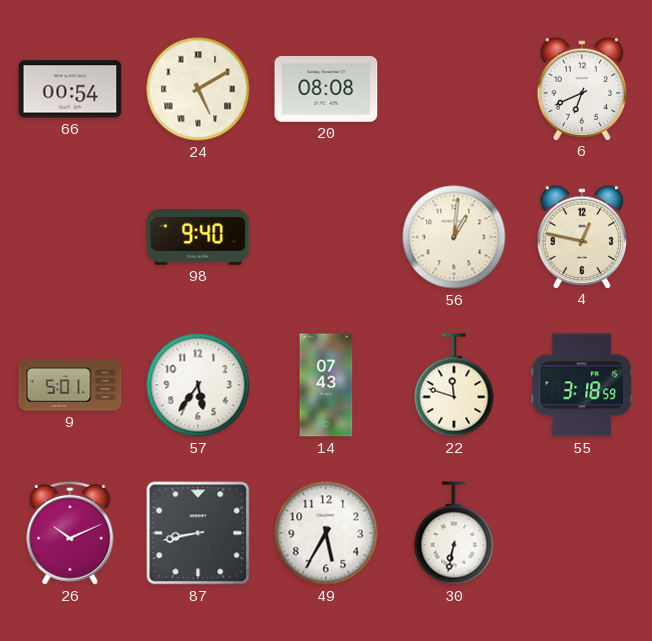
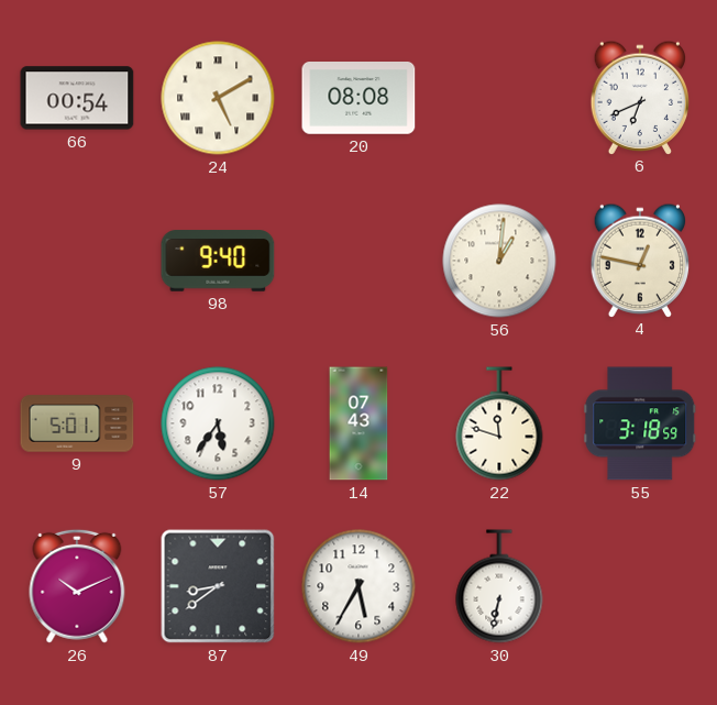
87: 8:43 -> 8:39 (218, 586)
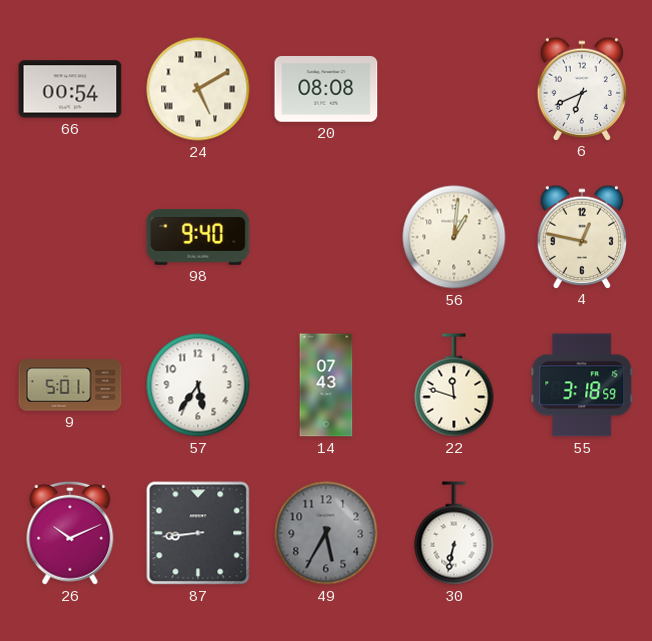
87: 8:39 -> 8:44 (198, 533)
49 dial: white -> grey (326, 533)
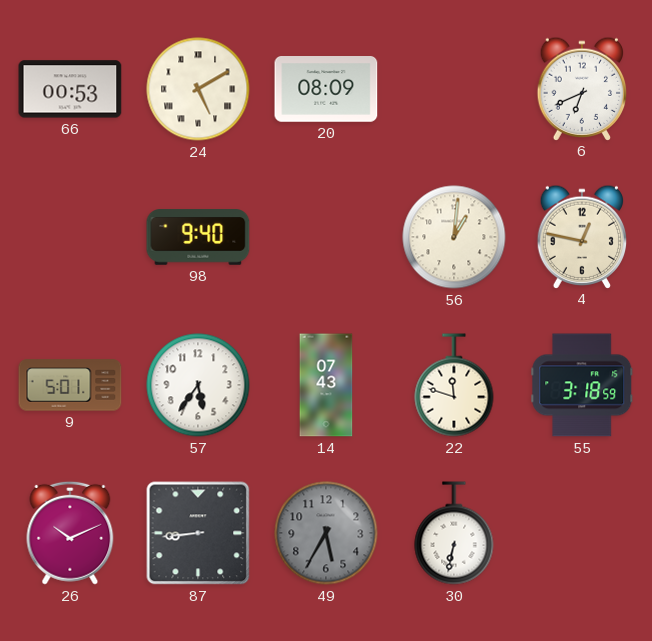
66: 00:54 -> 00:53 (70, 89)
20: 08:08 -> 08:09 (326, 90)
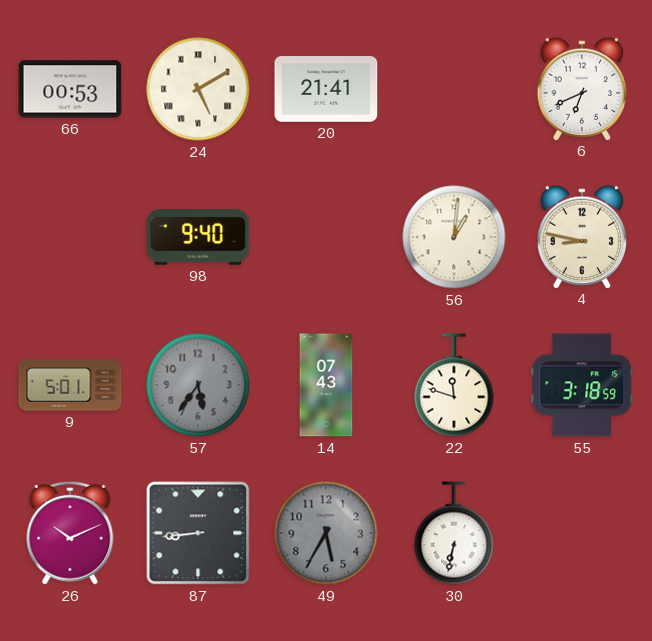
20: 08:09 -> 21:41 (326, 90)
4: 12:47 -> 8:47 (582, 236)
57 dial: white -> grey (198, 385)
